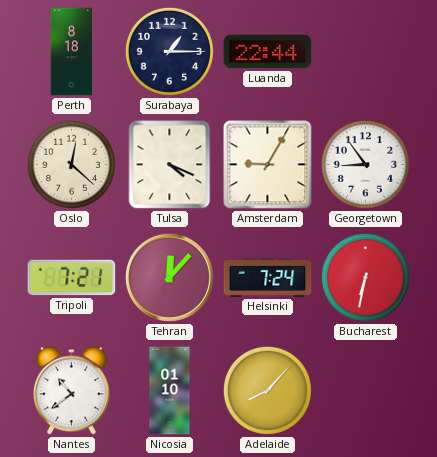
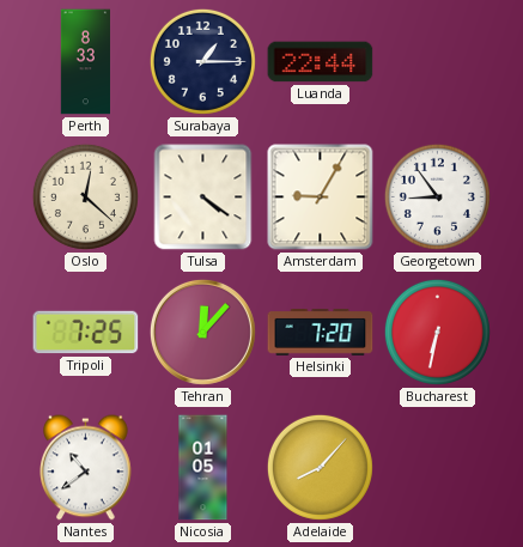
Perth: 8:18 -> 8:33 (86, 62)
Tulsa: 4:19 -> 4:21 (203, 197)
Tripoli: 7:21 -> 7:25 (86, 333)
Helsinki: 7:24 -> 7:20 (321, 333)
Nicosia: 01:10 -> 01:05 (203, 468)
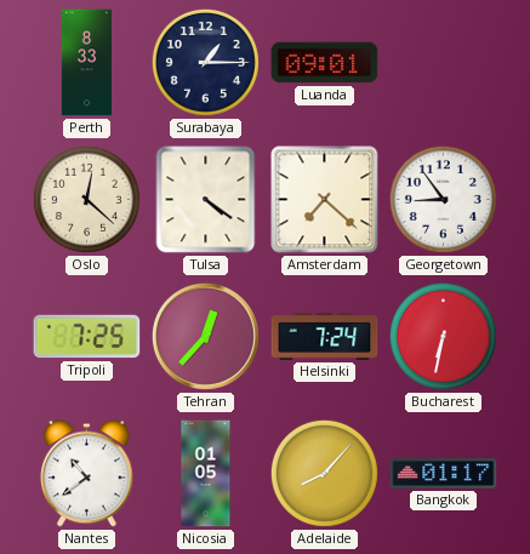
Luanda: 22:44 -> 09:01 (325, 63)
Amsterdam: 9:05 -> 7:22 (325, 200)
Tehran: 12:07 -> 12:37 (205, 336)
Helsinki: 7:20 -> 7:24 (325, 337)
Bangkok: none -> 01:17 (444, 474)
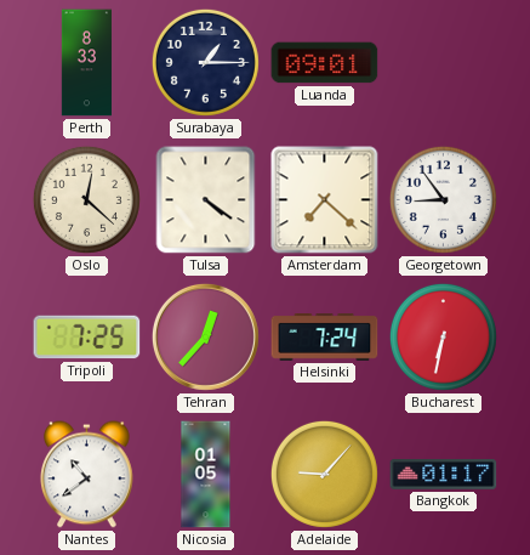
Adelaide: 8:07 -> 9:07 (324, 474)
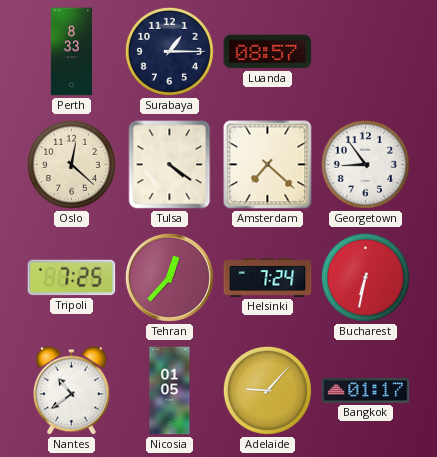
Luanda: 09:01 -> 08:57 (268, 52)
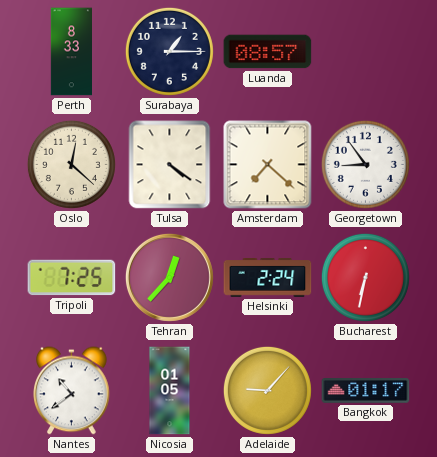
Helsinki: 7:24 -> 2:24 (268, 278)
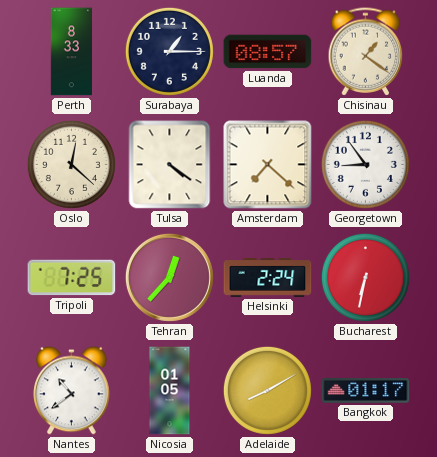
Chisinau: none -> 1:21 (366, 52)
Adelaide: 9:07 -> 8:10 (267, 390)
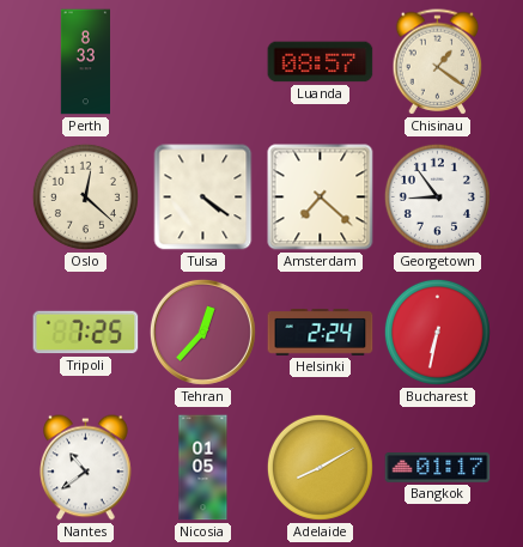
Surabaya: 1:15 -> none (169, 51)
